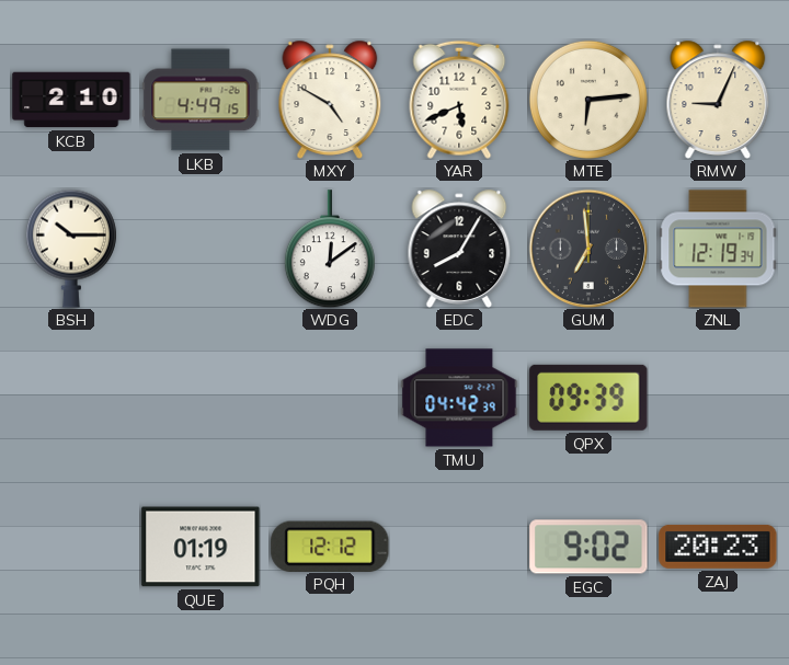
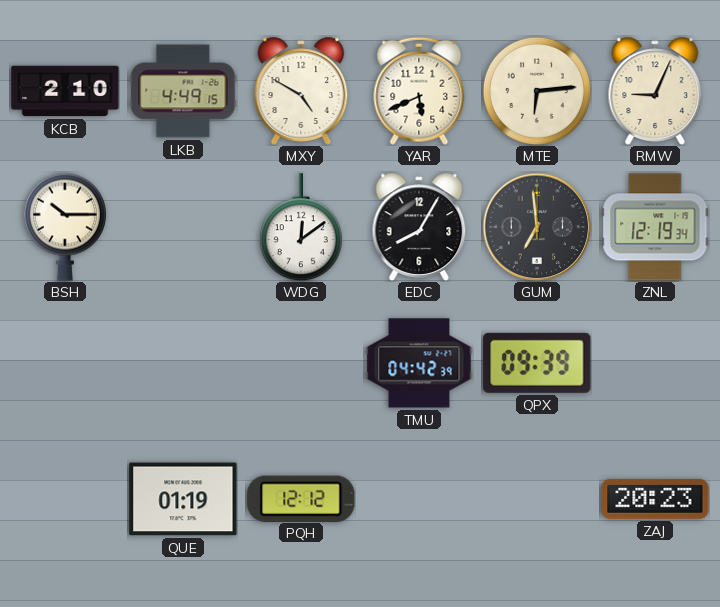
EGC: 9:02 -> none (588, 547)
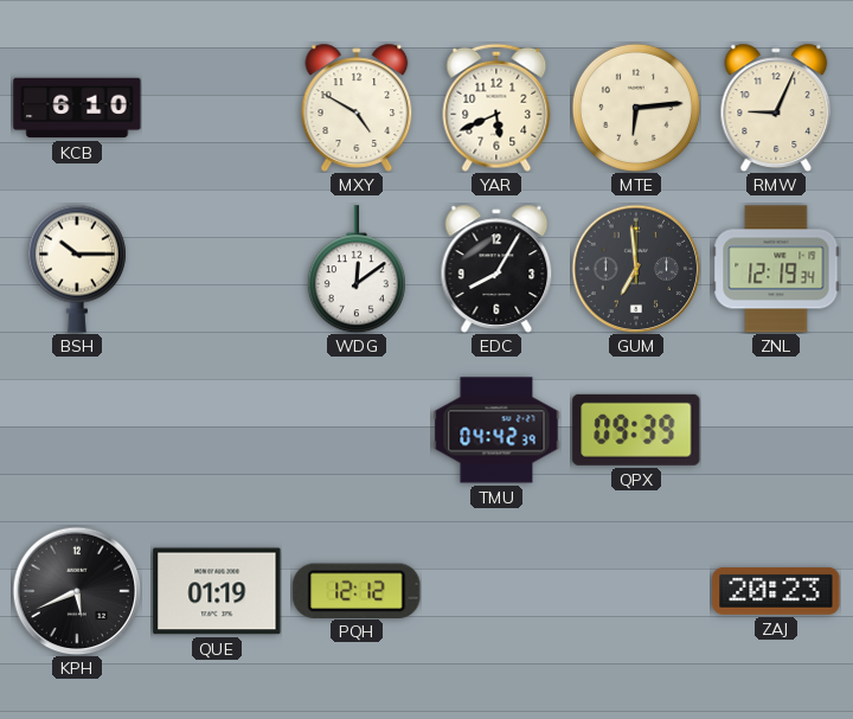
KCB: 2:10 -> 6:10 (77, 108)
LKB: 4:49 -> none (183, 91)
KPH: none -> 5:41 (77, 591)
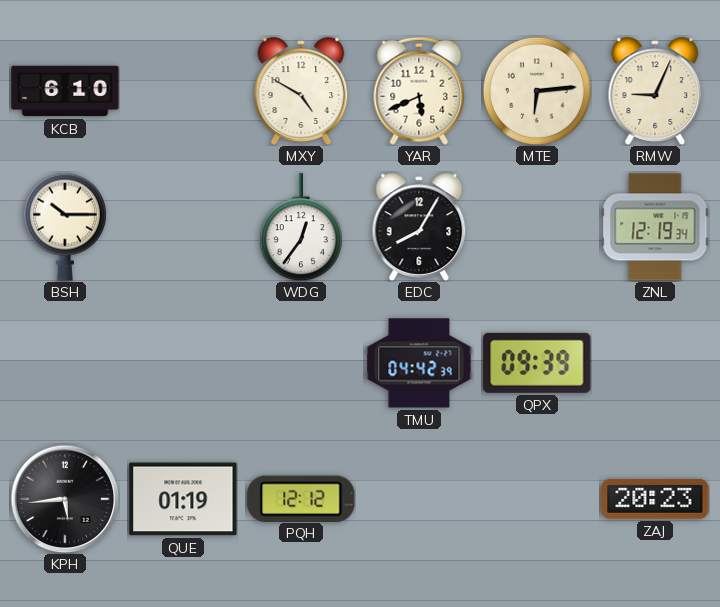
WDG: 12:09 -> 12:36 (301, 227)
GUM: 6:59 -> none (636, 269)
KPH: 5:41 -> 5:44 (65, 499)
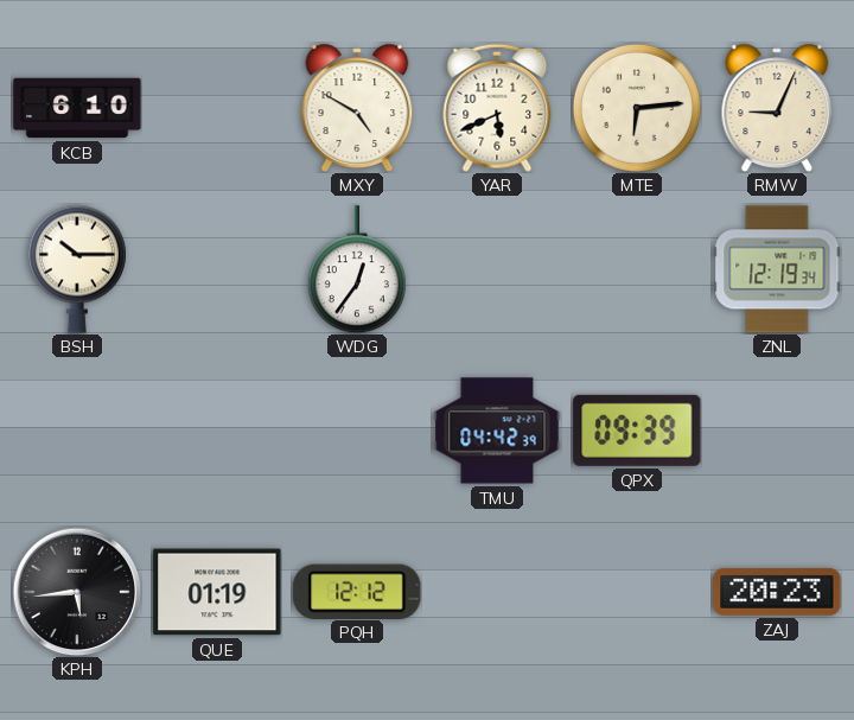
EDC: 8:05 -> none (419, 227)
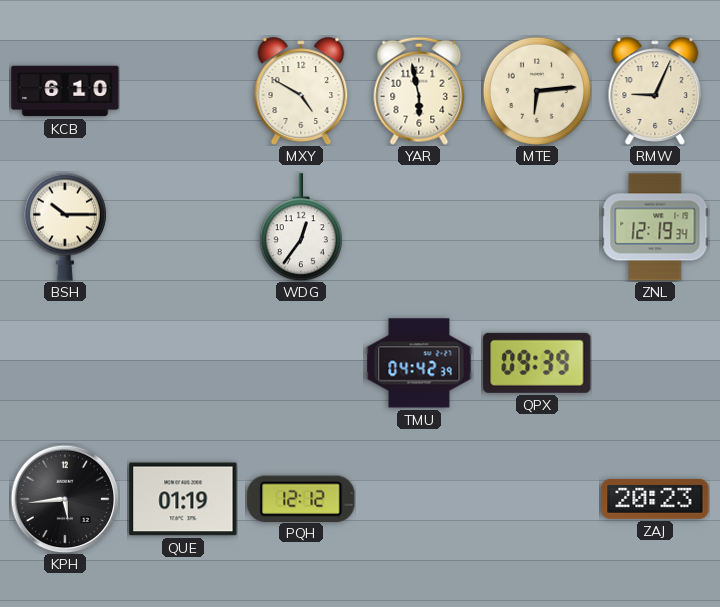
YAR: 5:41 -> 5:58 (419, 91)
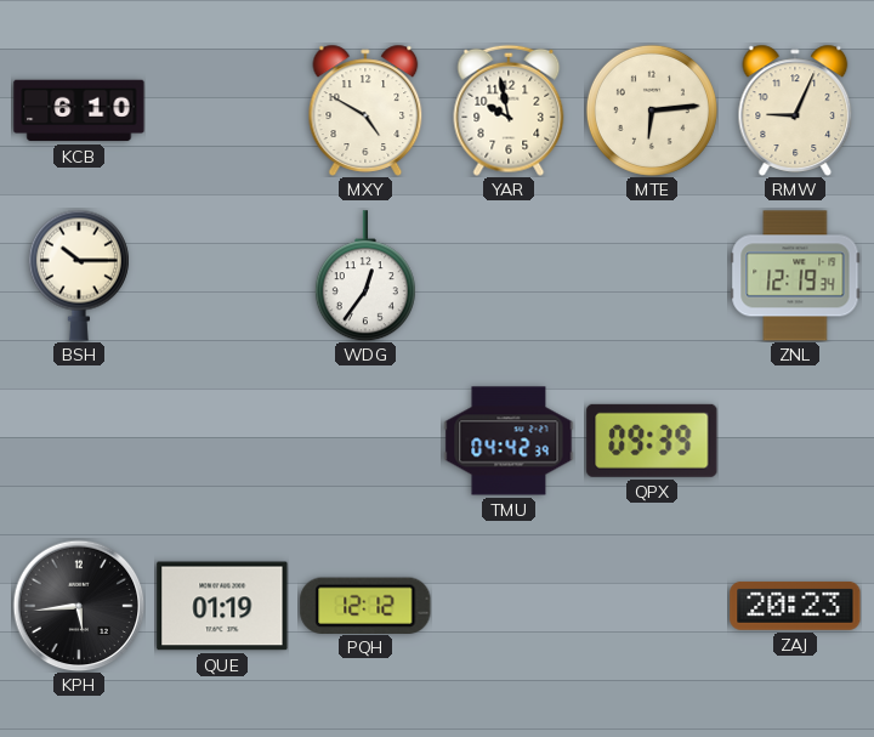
YAR: 5:58 -> 9:58 (509, 110)
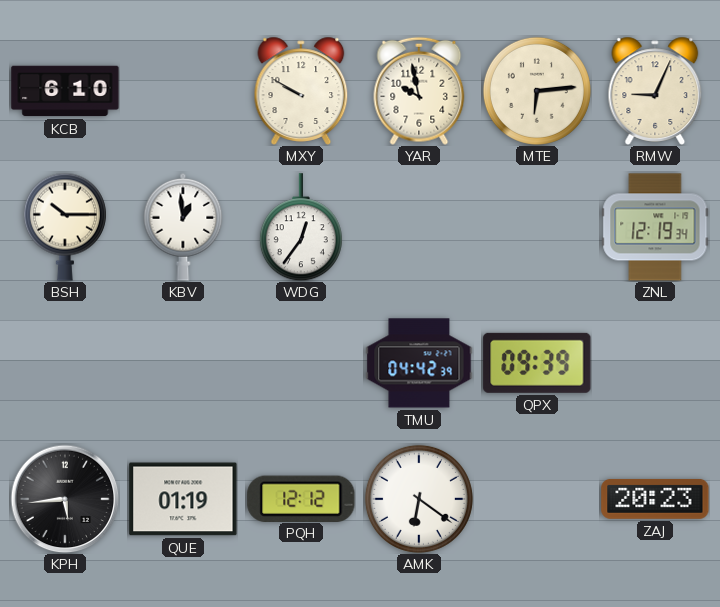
MXY: 4:50 -> 9:50 (301, 91)
KBV: none -> 12:59 (183, 227)
AMK: none -> 6:21 (419, 499)
